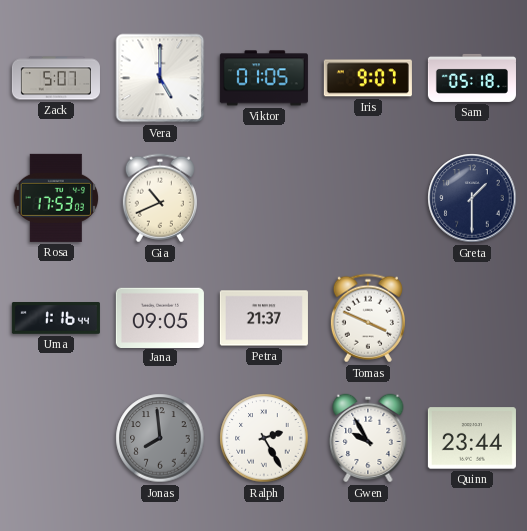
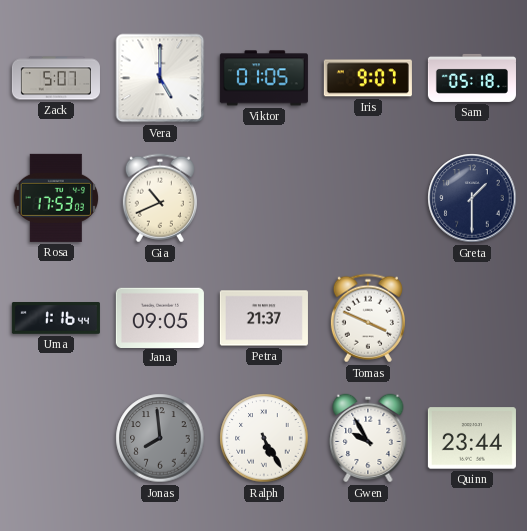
Ralph: 2:25 -> 5:25 (264, 438)
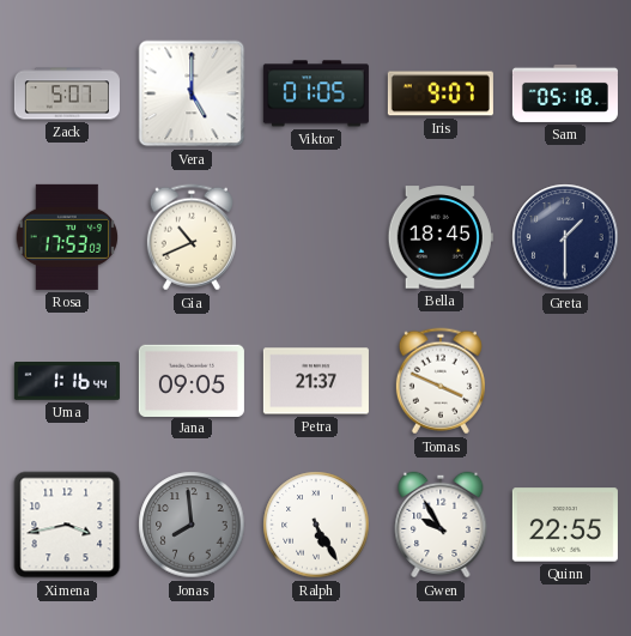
Bella: none -> 18:45 (441, 237)
Ximena: none -> 3:43 (67, 525)
Quinn: 23:44 -> 22:55 (565, 525)
